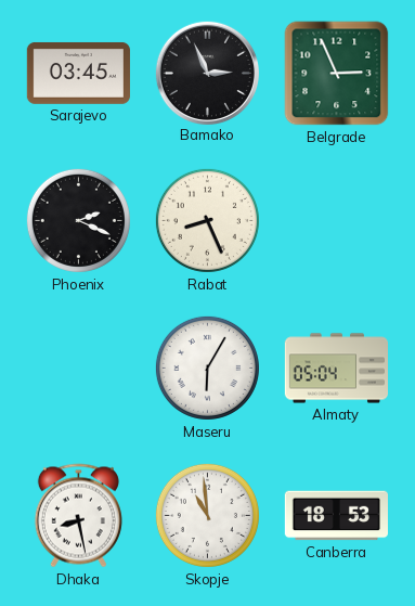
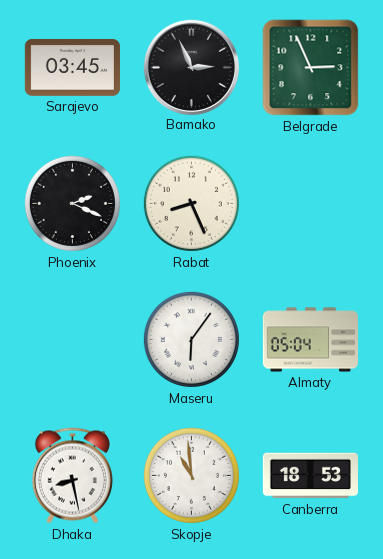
Maseru: 6:05 -> 6:06 (191, 339)
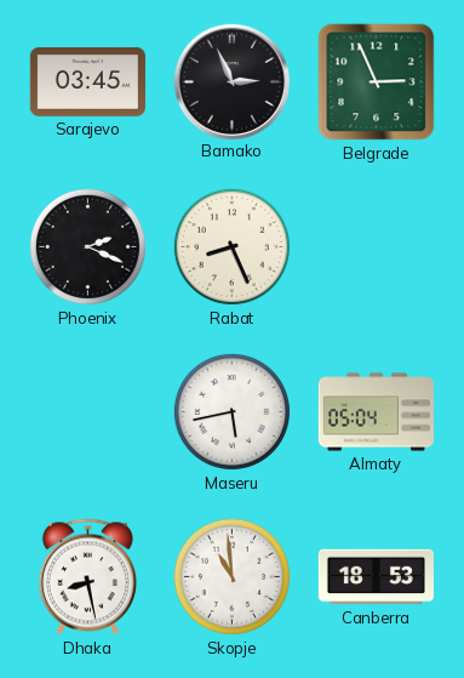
Maseru: 6:06 -> 5:43 (231, 411)
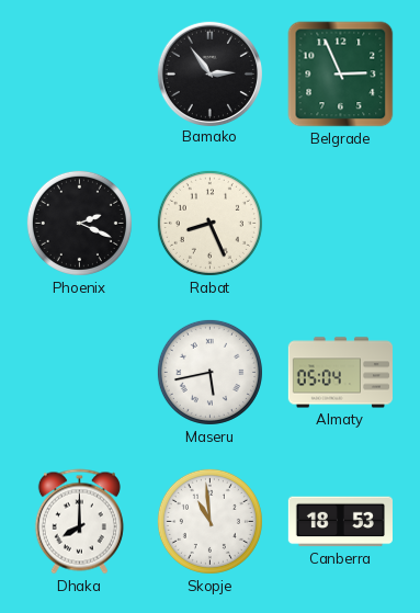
Sarajevo: 03:45 -> none (87, 81)
Bamako: 2:56 -> 2:54 (209, 73)
Dhaka: 8:28 -> 8:00 (79, 522)
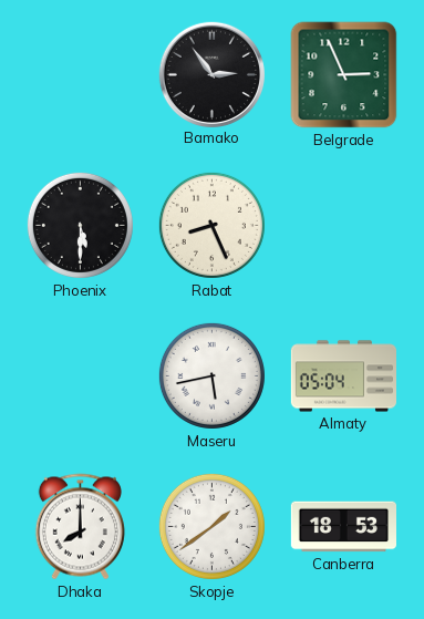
Phoenix: 2:19 -> 5:30 (80, 225)
Skopje: 10:59 -> 1:39 (211, 526)
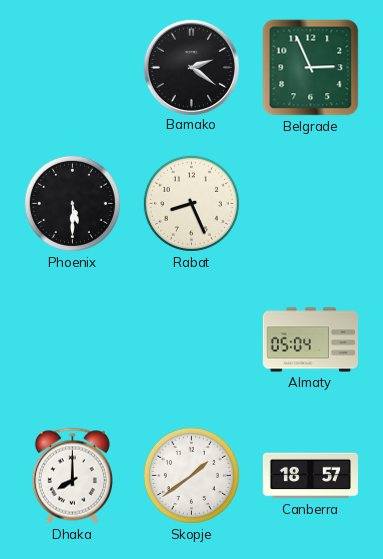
Bamako: 2:54 -> 2:21 (191, 67)
Maseru: 5:43 -> none (211, 375)
Canberra: 18:53 -> 18:57 (310, 476)
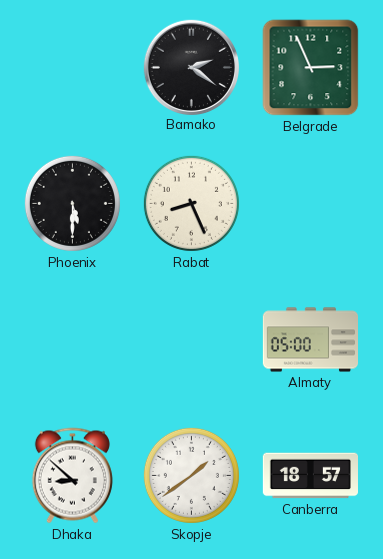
Almaty: 05:04 -> 05:00 (310, 340)
Dhaka: 8:00 -> 8:52 (72, 476)
